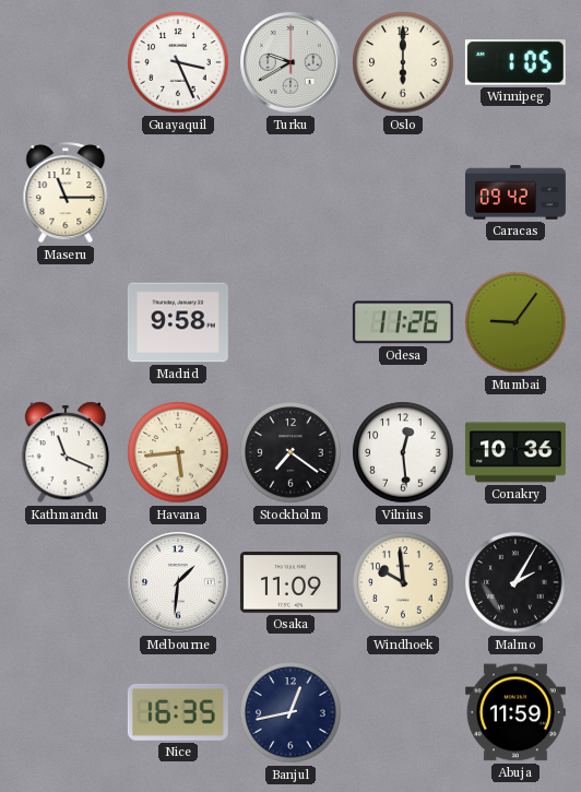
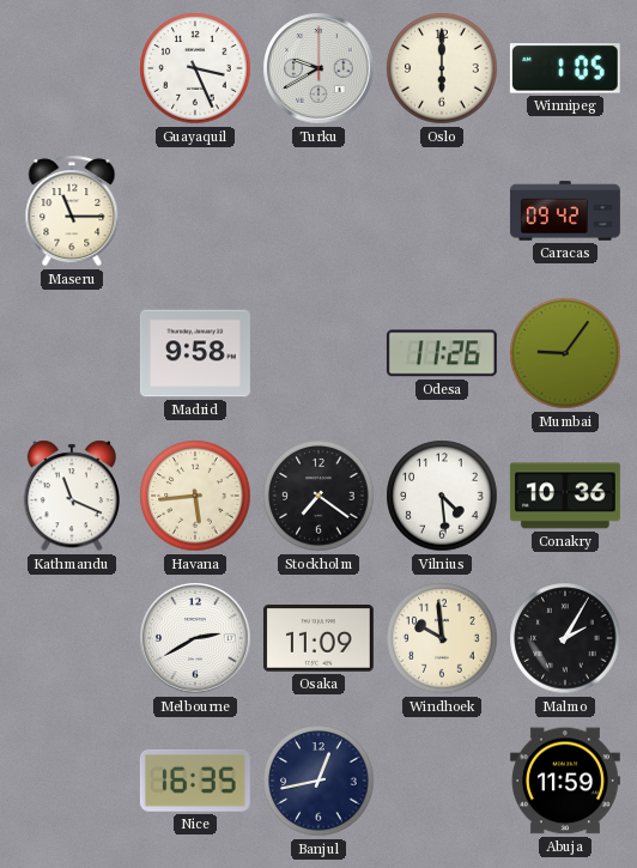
Vilnius: 12:29 -> 4:29 (442, 496)
Melbourne: 1:31 -> 2:40 (195, 638)
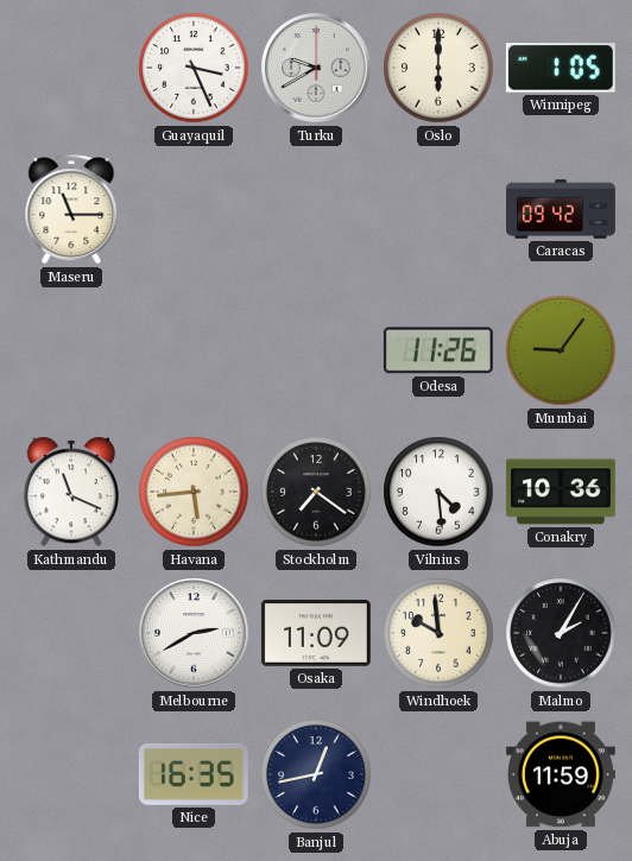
Madrid: 9:58 -> none (195, 353)
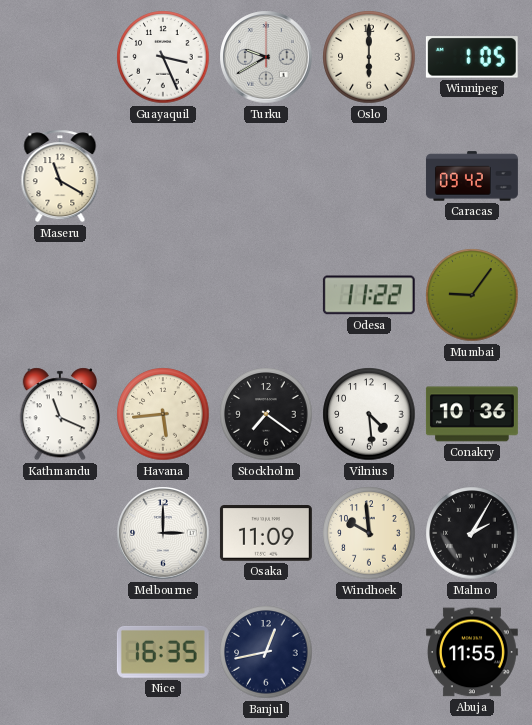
Maseru: 11:15 -> 11:20 (60, 176)
Odesa: 11:26 -> 11:22 (369, 295)
Melbourne: 2:40 -> 3:00 (163, 533)
Abuja: 11:59 -> 11:55 (472, 652)
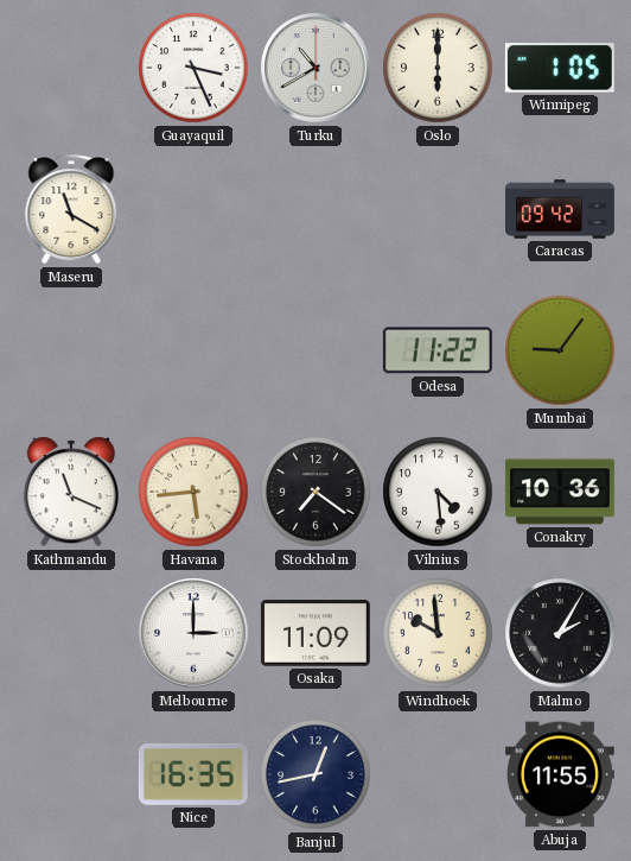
Turku: 9:40 -> 10:40 (315, 68)
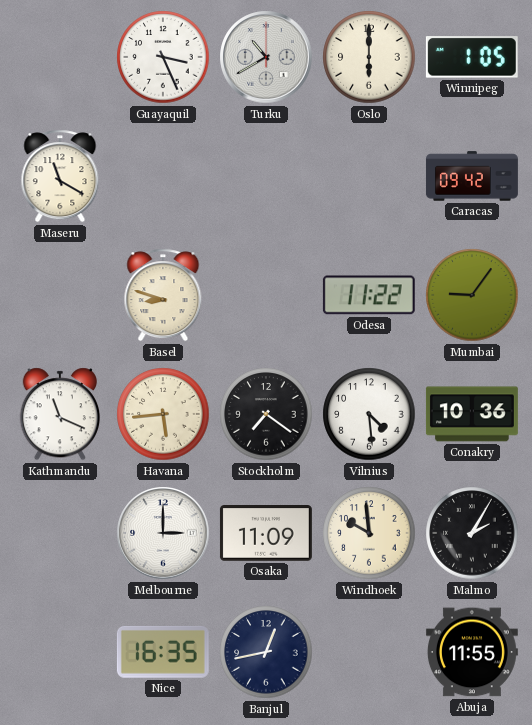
Basel: none -> 8:48 (163, 295)
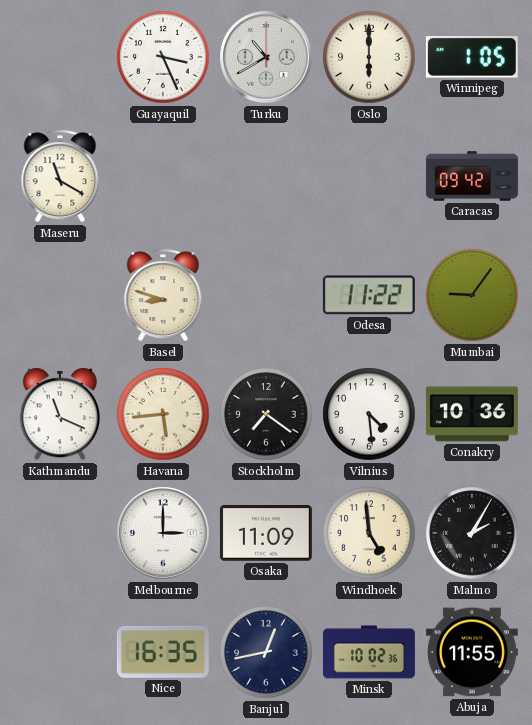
Windhoek: 9:59 -> 4:59 (369, 533)
Minsk: none -> 10:02 (369, 652)
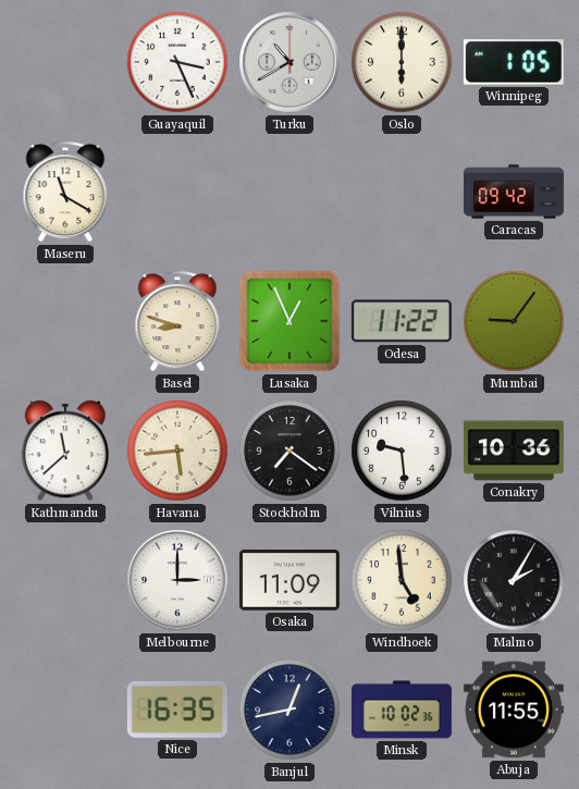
Lusaka: none -> 12:56 (289, 321)
Kathmandu: 11:19 -> 11:38 (64, 451)
Vilnius: 4:29 -> 9:29 (402, 451)
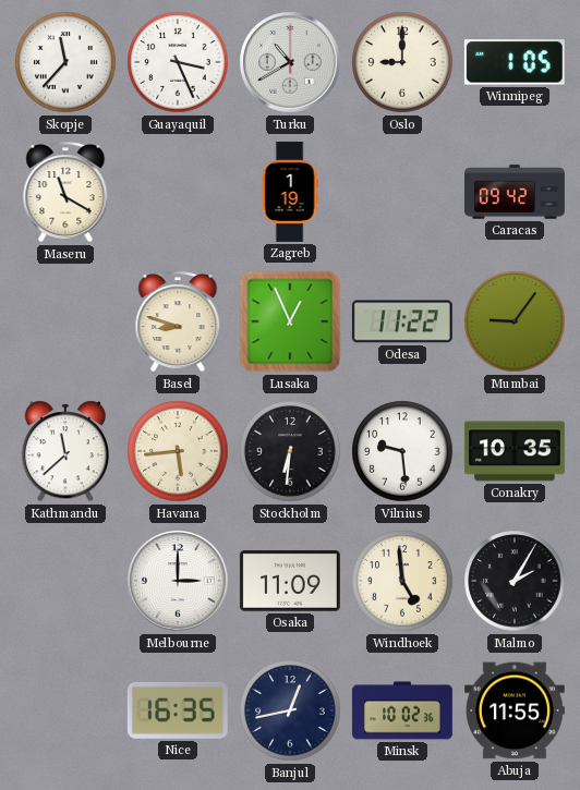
Skopje: none -> 11:37 (65, 62)
Oslo: 6:00 -> 9:00 (402, 62)
Zagreb: none -> 1:19 (290, 192)
Stockholm: 7:21 -> 6:31 (290, 451)
Conakry: 10:36 -> 10:35 (515, 451)
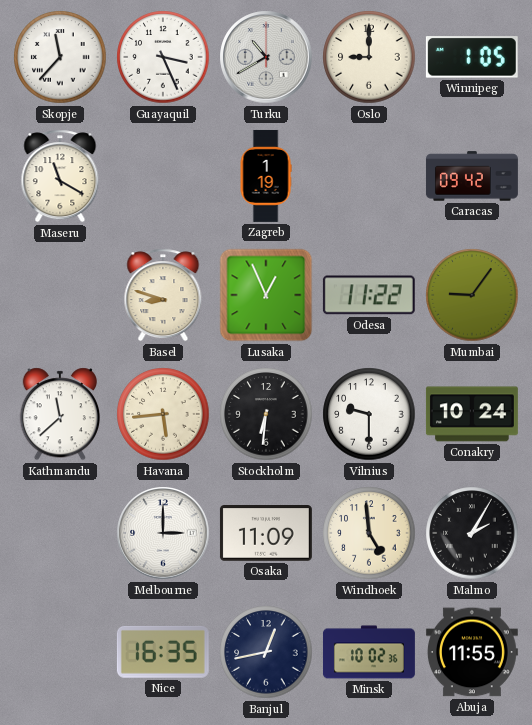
Vilnius: 9:29 -> 9:30 (369, 414)
Conakry: 10:35 -> 10:24 (472, 414)
